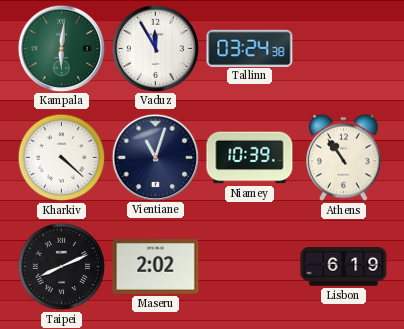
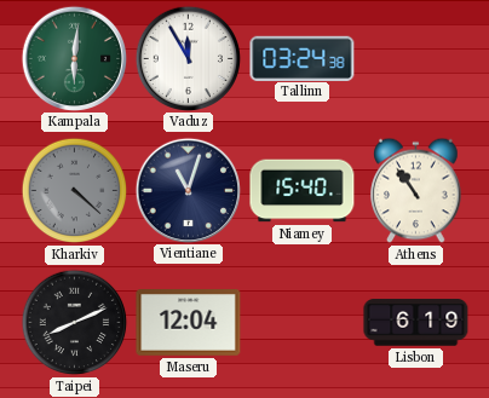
Kharkiv dial: white -> grey (75, 191)
Niamey: 10:39 -> 15:40 (303, 191)
Maseru: 2:02 -> 12:04 (189, 323)
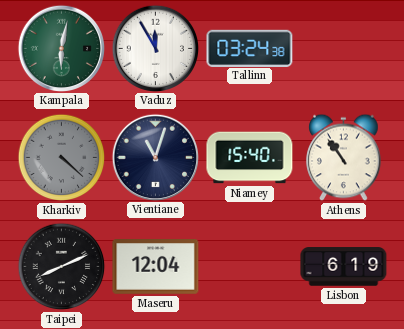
Kampala: 6:01 -> 6:02 (62, 48)
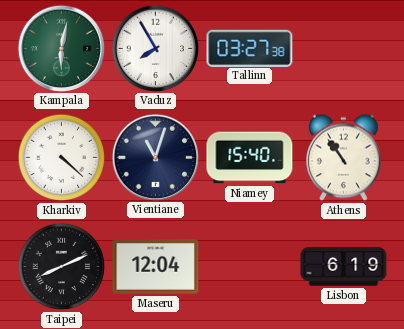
Vaduz: 11:55 -> 7:55 (156, 48)
Tallinn: 03:24 -> 03:27 (250, 48)
Kharkiv dial: grey -> white (62, 158)
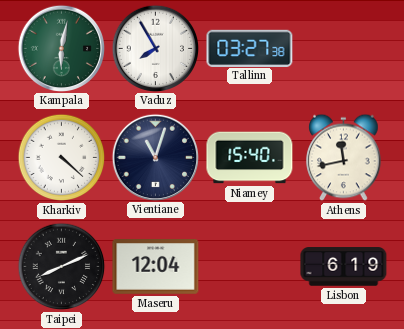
Athens: 10:54 -> 11:43 (344, 158)
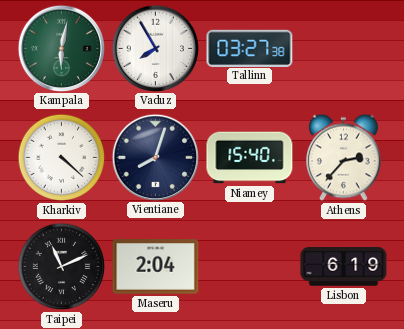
Vientiane: 11:03 -> 8:03 (156, 157)
Athens: 11:43 -> 2:37 (344, 158)
Taipei: 8:11 -> 11:11 (62, 267)
Maseru: 12:04 -> 2:04 (156, 267)
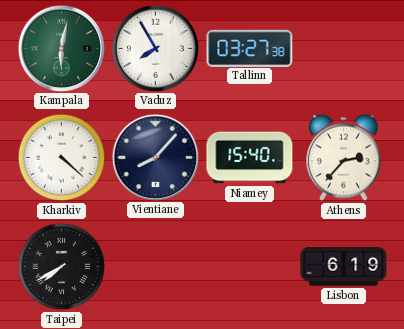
Vientiane: 8:03 -> 8:07 (156, 157)
Taipei: 11:11 -> 7:40 (62, 267)
Maseru: 2:04 -> none (156, 267)
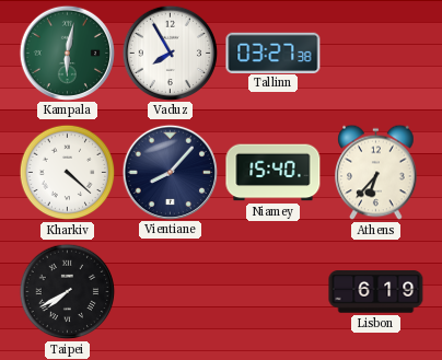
Athens: 2:37 -> 6:37 (376, 173)
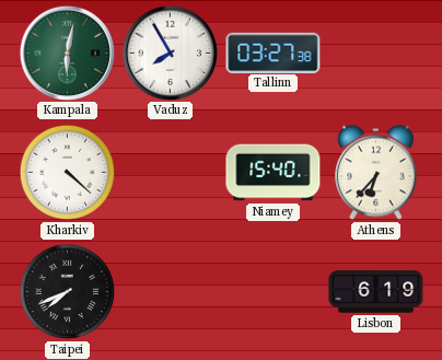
Vientiane: 8:07 -> none (171, 172)
Taipei: 7:40 -> 7:41 (68, 292)
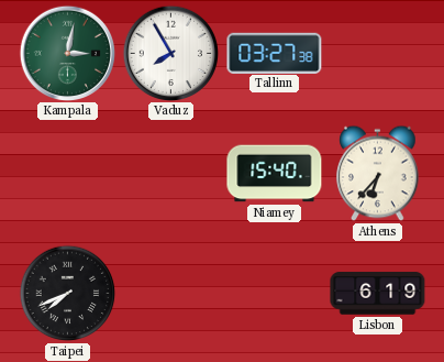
Kampala: 6:02 -> 3:02 (68, 53)
Kharkiv: 4:22 -> none (68, 173)
